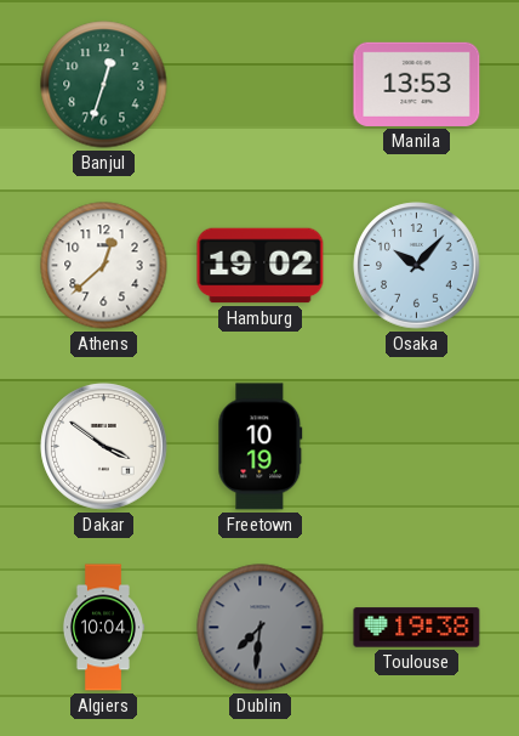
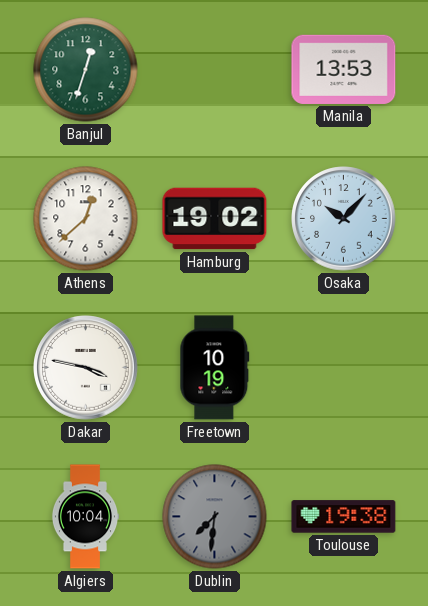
Dakar: 3:51 -> 3:47 (86, 368)
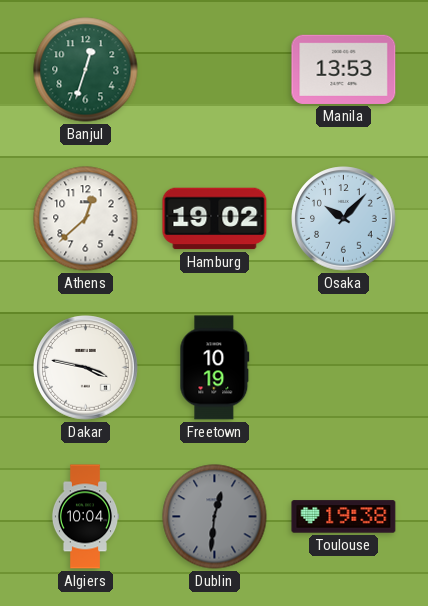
Dublin: 7:31 -> 12:31 (215, 517)
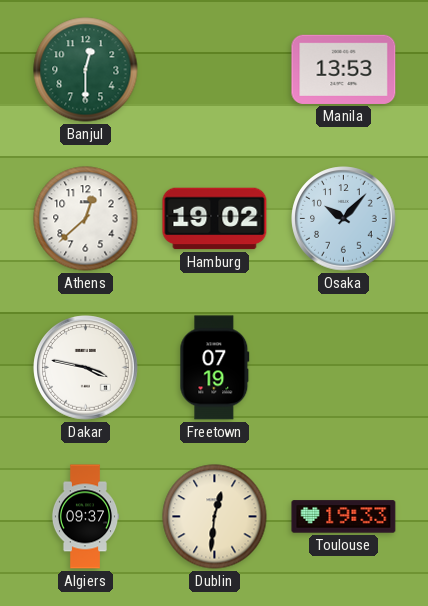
Banjul: 12:33 -> 12:30 (86, 70)
Freetown: 10:19 -> 07:19 (215, 368)
Algiers: 10:04 -> 09:37 (85, 517)
Dublin dial: grey -> cream (215, 517)
Toulouse: 19:38 -> 19:33 (344, 517)
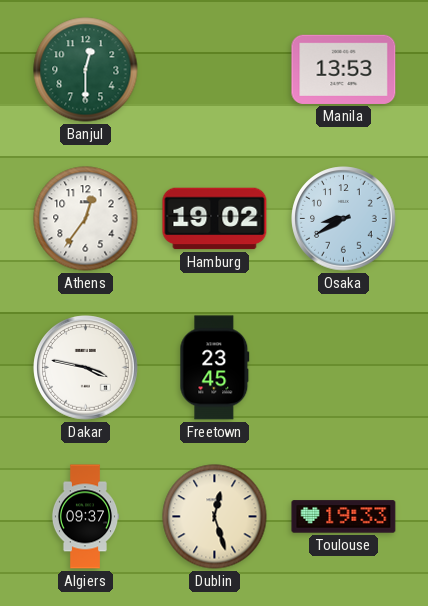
Athens: 12:38 -> 12:36 (86, 219)
Osaka: 10:07 -> 8:40 (344, 219)
Freetown: 07:19 -> 23:45 (215, 368)
Dublin: 12:31 -> 12:27 (215, 517)
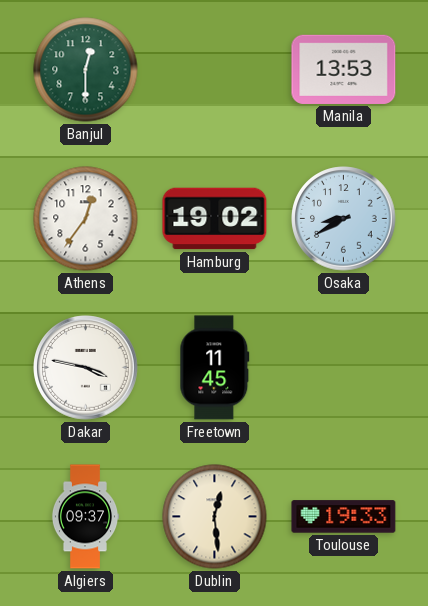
Freetown: 23:45 -> 11:45 (215, 368)
Dublin: 12:27 -> 12:29 (215, 517)
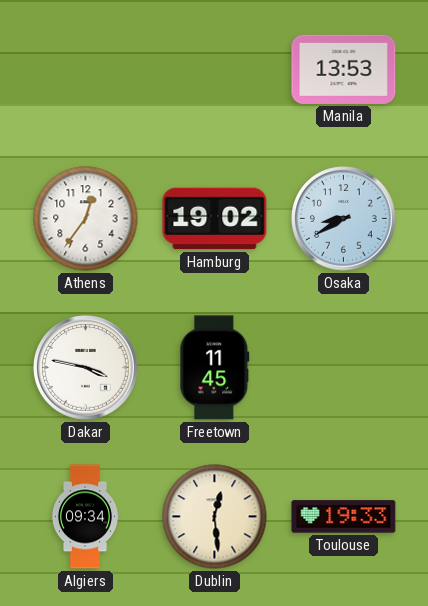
Banjul: 12:30 -> none (86, 70)
Algiers: 09:37 -> 09:34 (85, 517)
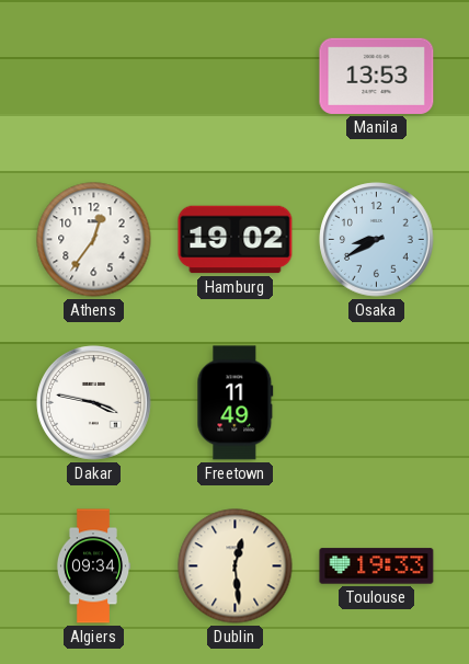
Freetown: 11:45 -> 11:49 (236, 403)
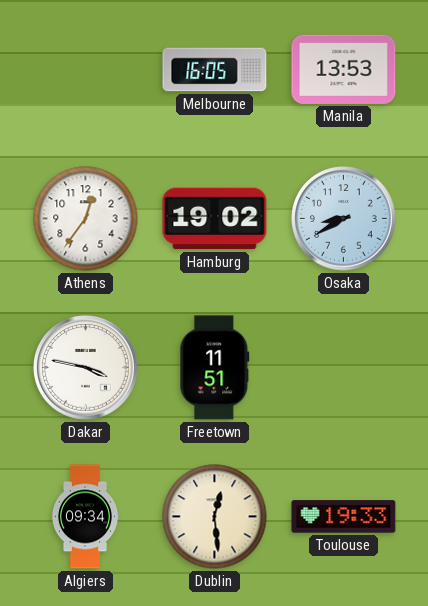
Melbourne: none -> 16:05 (215, 70)
Freetown: 11:49 -> 11:51 (215, 368)
